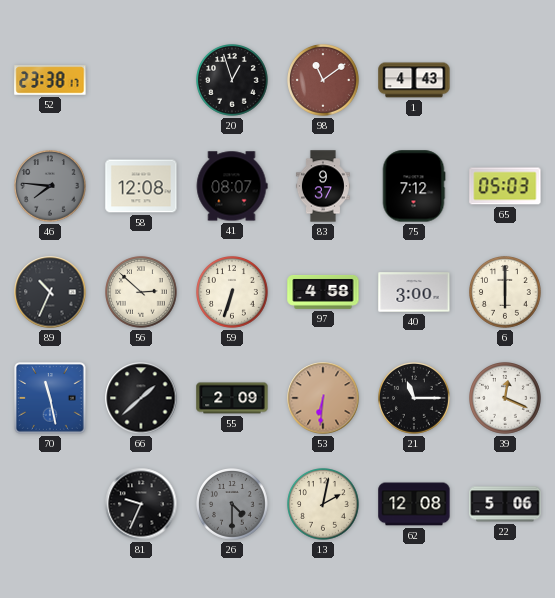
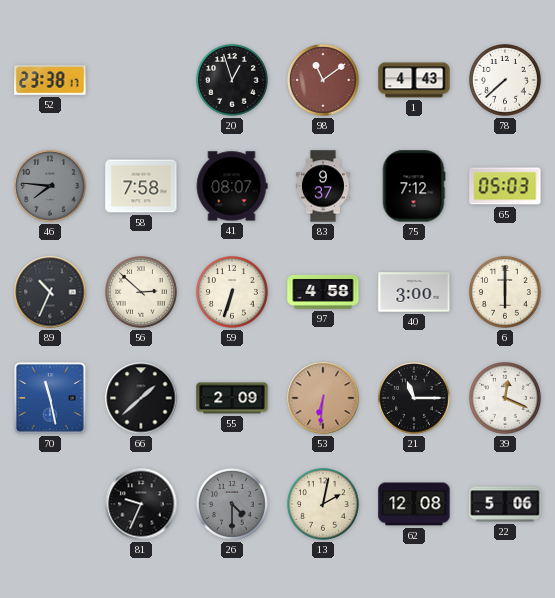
78: none -> 7:38 (506, 81)
58: 12:08 -> 7:58 (141, 186)
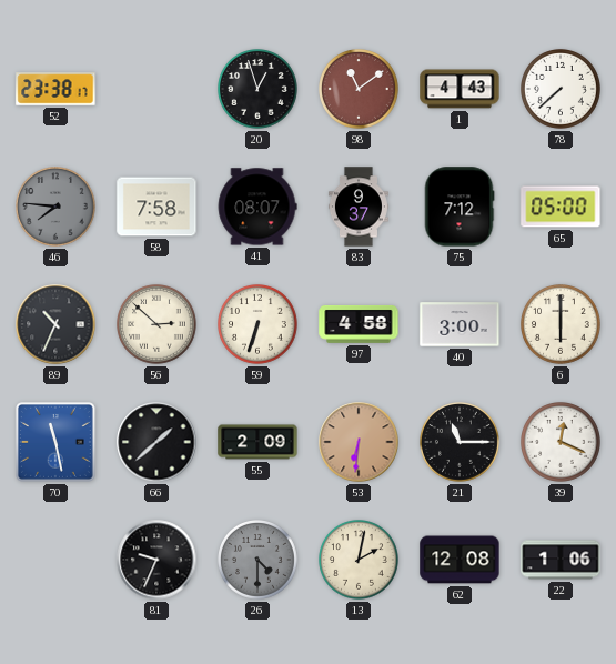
65: 05:03 -> 05:00 (561, 207)
22: 5:06 -> 1:06 (561, 560)
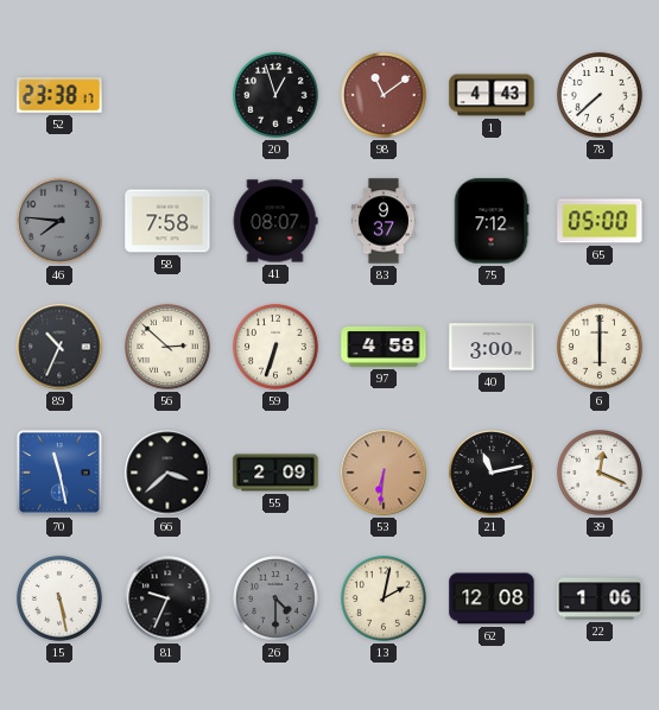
66: 1:38 -> 3:38 (167, 473)
21: 11:15 -> 11:13 (493, 474)
15: none -> 5:28 (61, 600)
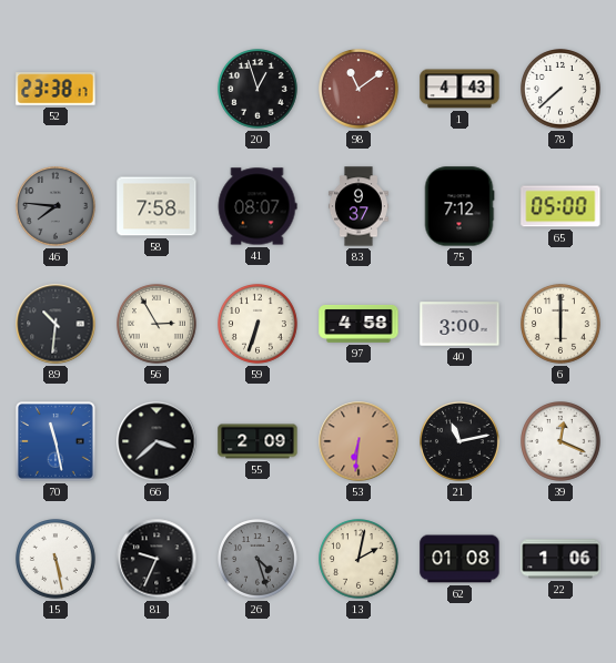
89: 10:34 -> 10:31 (55, 324)
56: 2:52 -> 2:55 (158, 325)
26: 4:30 -> 4:27 (259, 560)
62: 12:08 -> 01:08 (460, 559)
